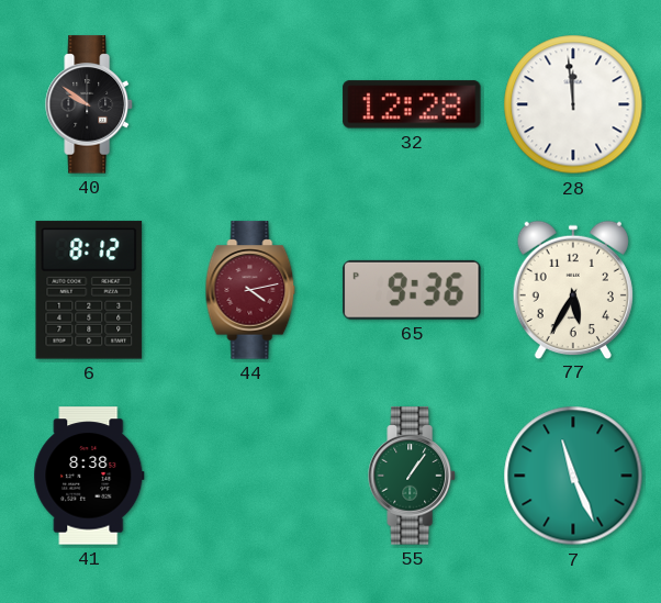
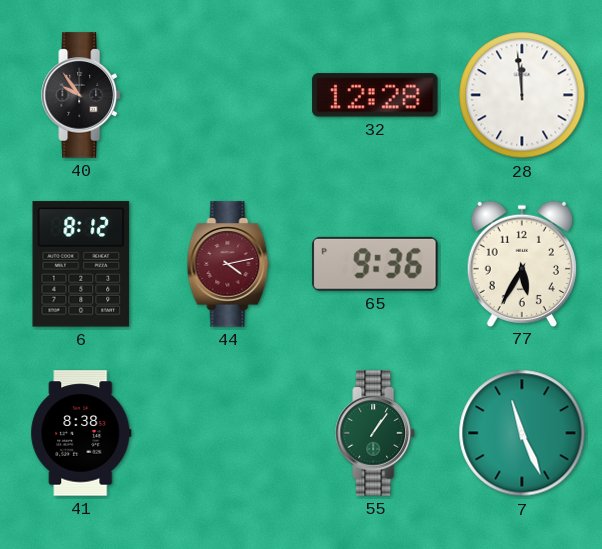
40: 9:51 -> 9:54 (81, 95)
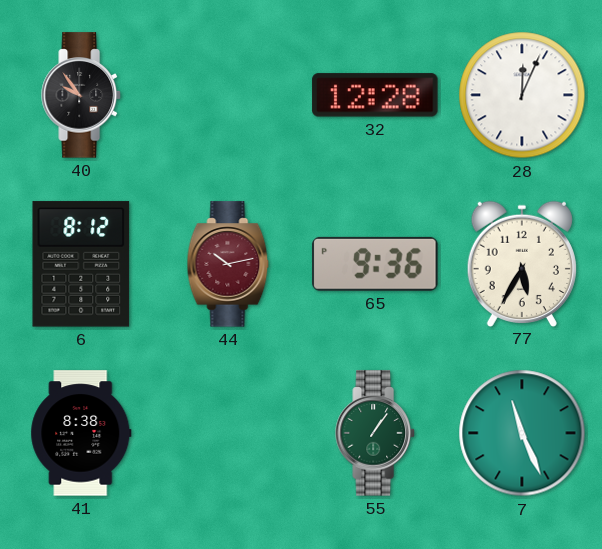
28: 11:59 -> 12:04 (522, 95)
44: 4:13 -> 10:13 (228, 264)
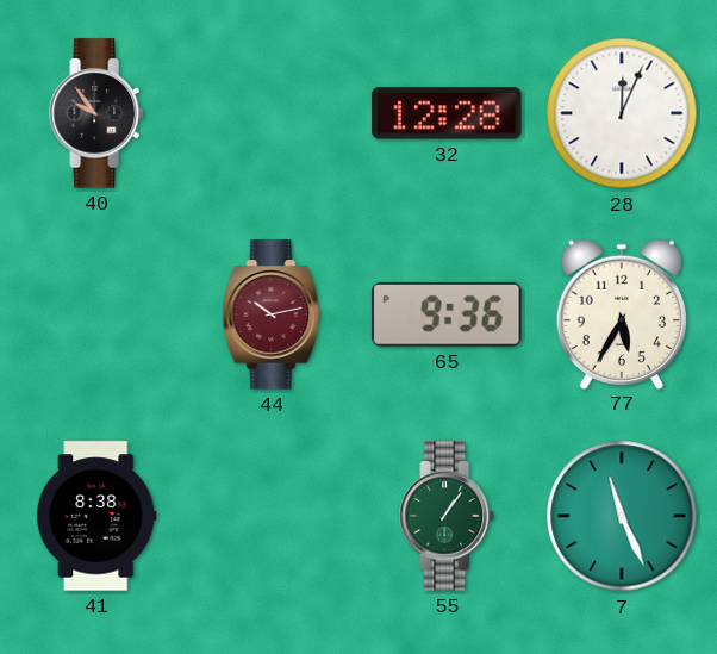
6: 8:12 -> none (81, 264)
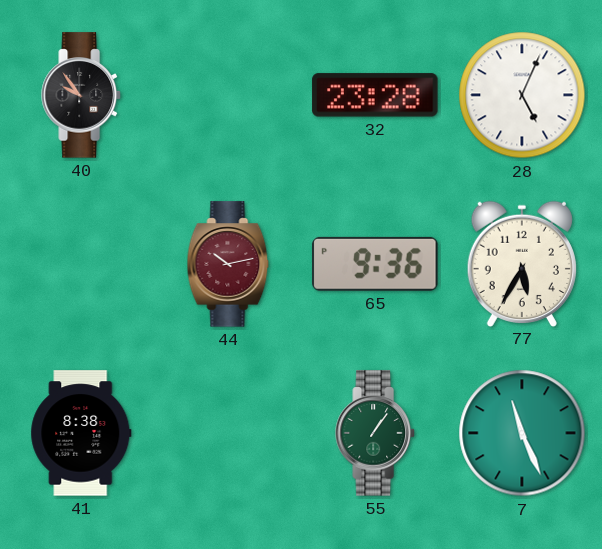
32: 12:28 -> 23:28 (375, 95)
28: 12:04 -> 5:04 (522, 95)
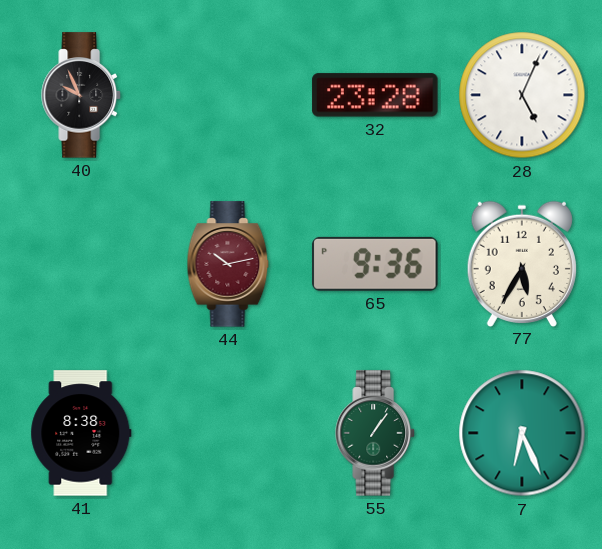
40: 9:54 -> 9:56 (81, 95)
7: 11:26 -> 6:26 (522, 433)
